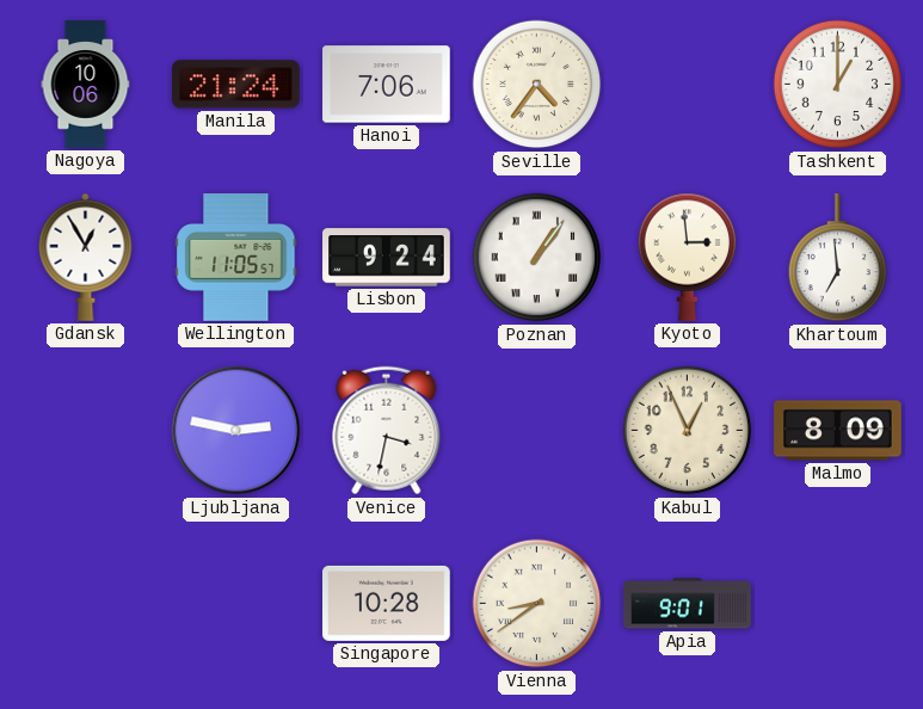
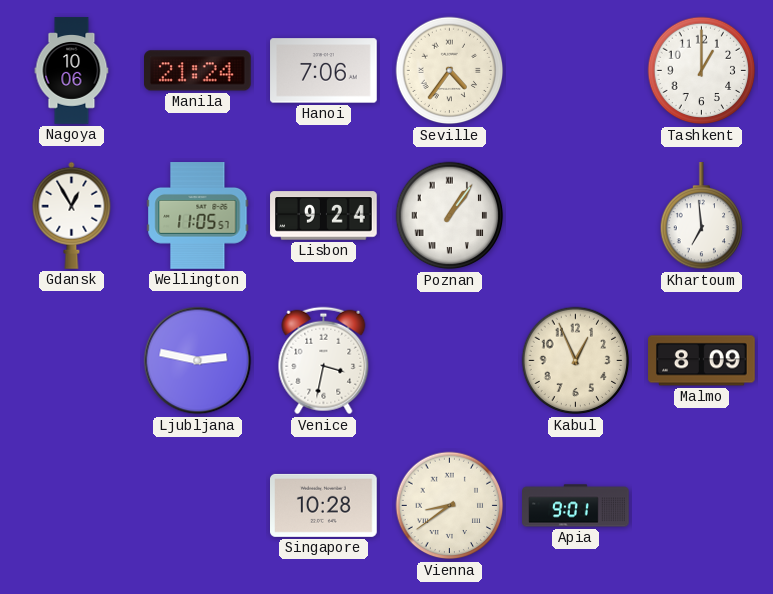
Kyoto: 2:59 -> none (688, 257)
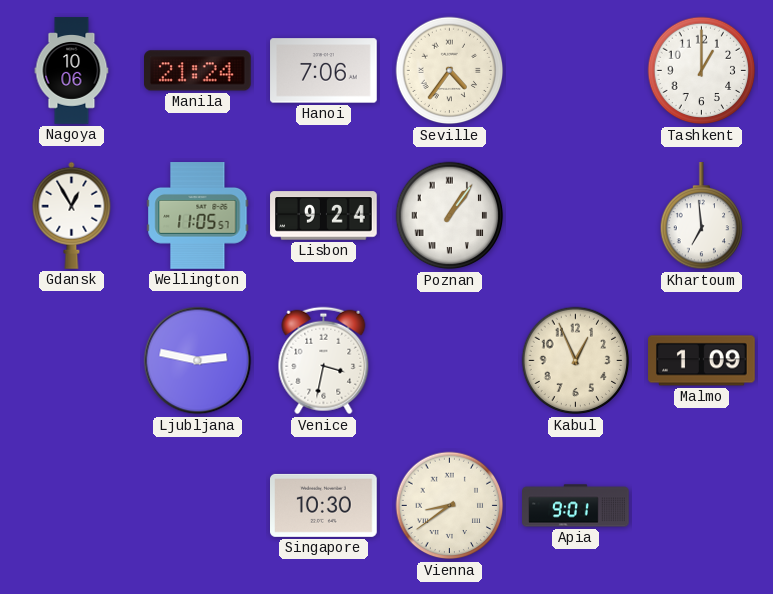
Malmo: 8:09 -> 1:09 (702, 361)
Singapore: 10:28 -> 10:30 (324, 505)
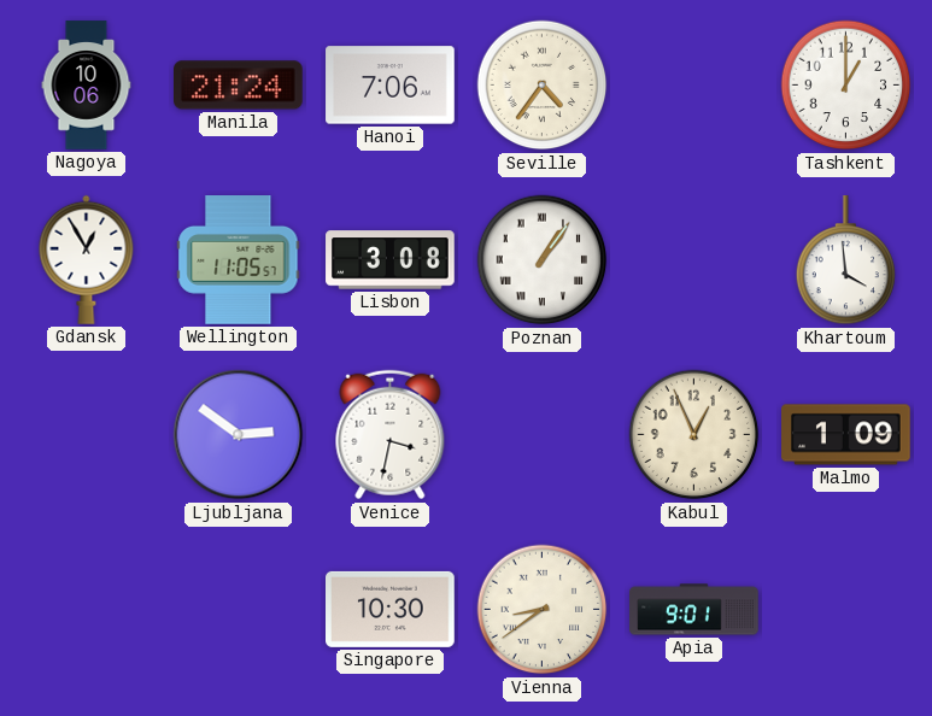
Lisbon: 9:24 -> 3:08 (391, 260)
Khartoum: 6:59 -> 3:59 (846, 260)
Ljubljana: 2:47 -> 2:51 (239, 435)
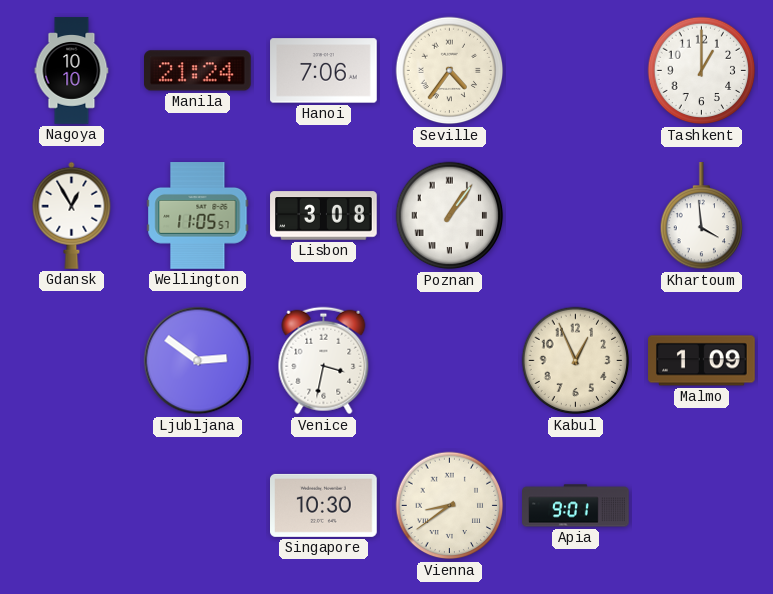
Nagoya: 10:06 -> 10:10 (72, 71)
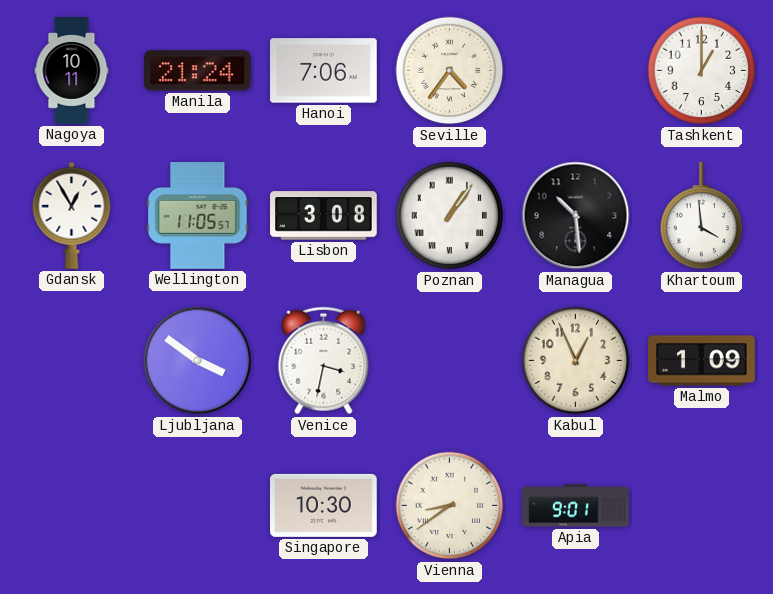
Nagoya: 10:10 -> 10:11 (72, 71)
Managua: none -> 10:29 (576, 216)
Ljubljana: 2:51 -> 3:51 (198, 361)
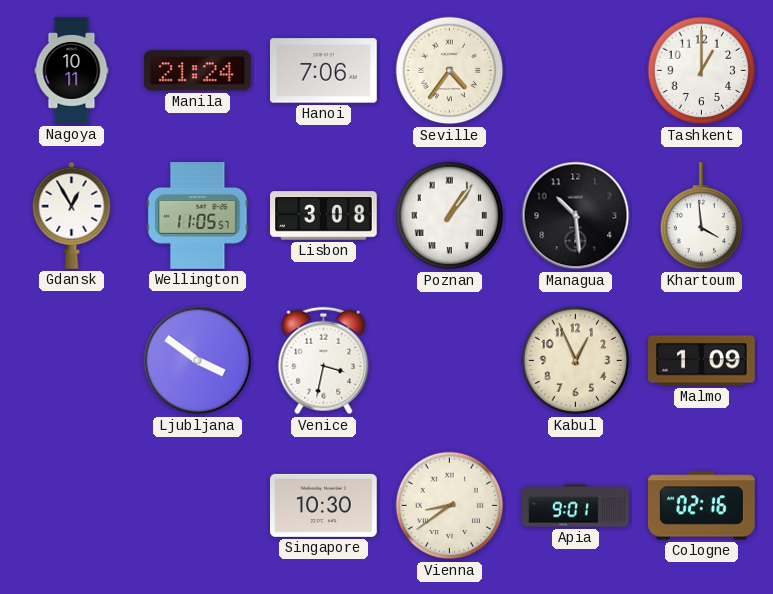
Cologne: none -> 02:16 (702, 506)
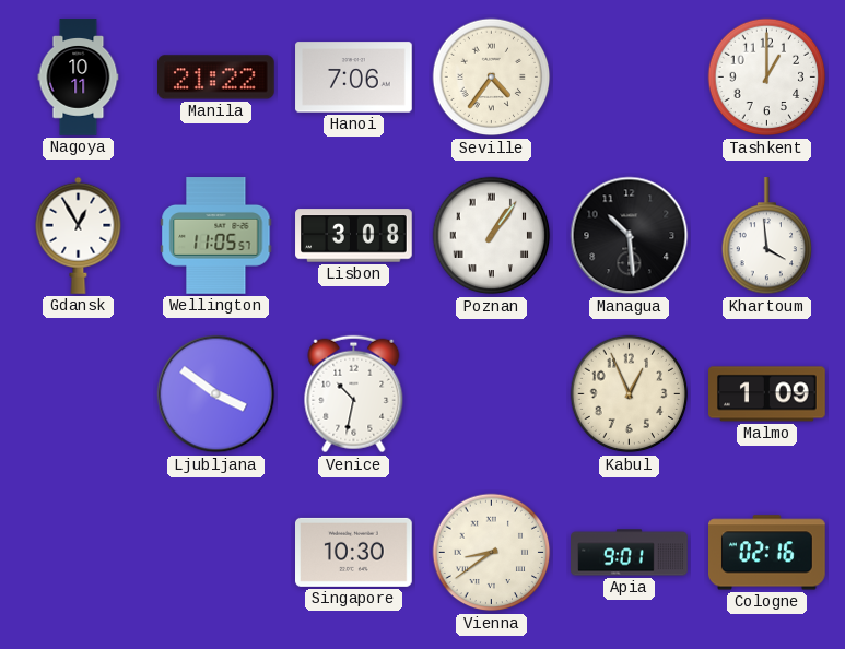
Manila: 21:24 -> 21:22 (216, 78)
Venice: 3:32 -> 10:32 (354, 394)
